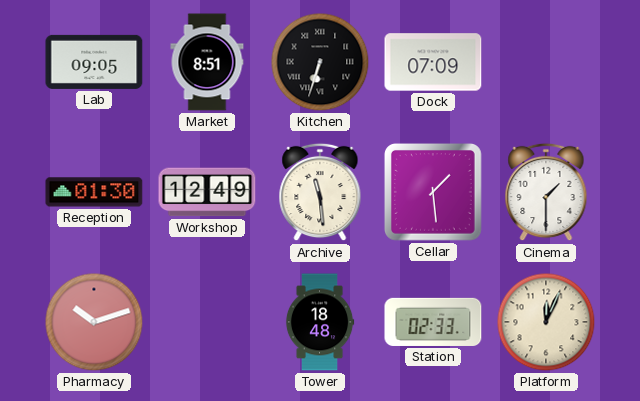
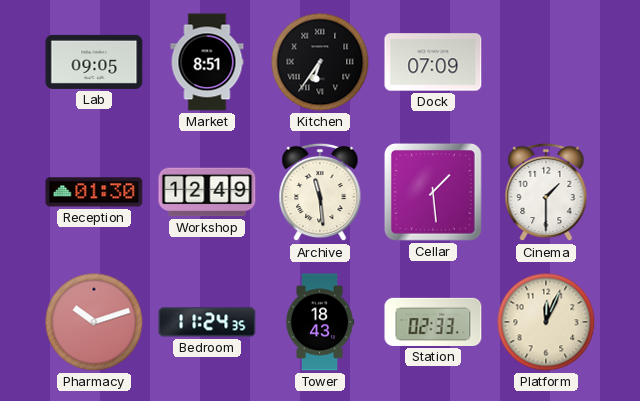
Kitchen: 6:33 -> 6:36 (320, 62)
Bedroom: none -> 11:24 (207, 322)
Tower: 18:48 -> 18:43 (320, 322)
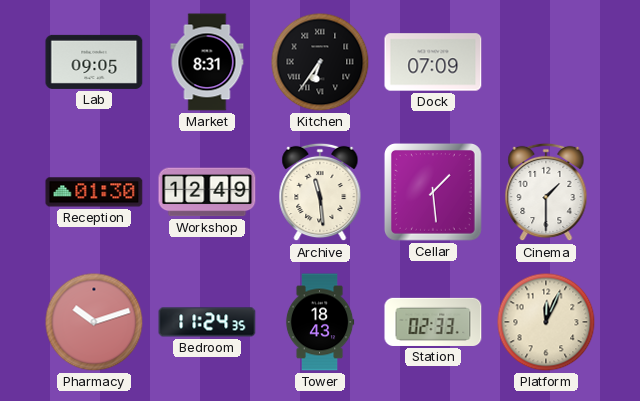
Market: 8:51 -> 8:31 (207, 62)
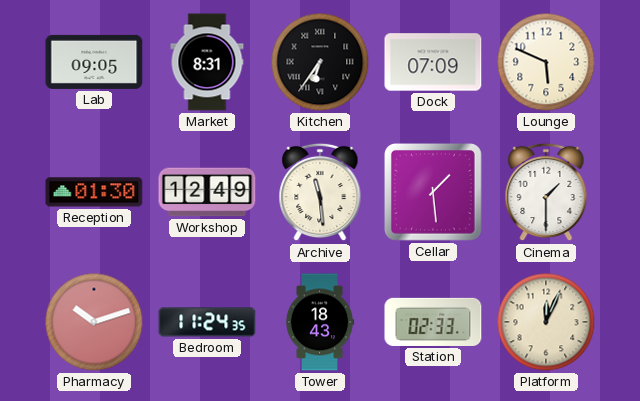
Lounge: none -> 5:49 (546, 62)
